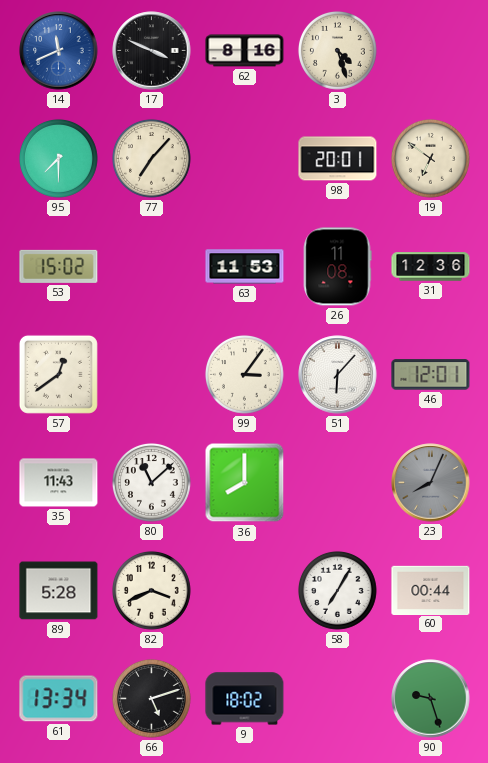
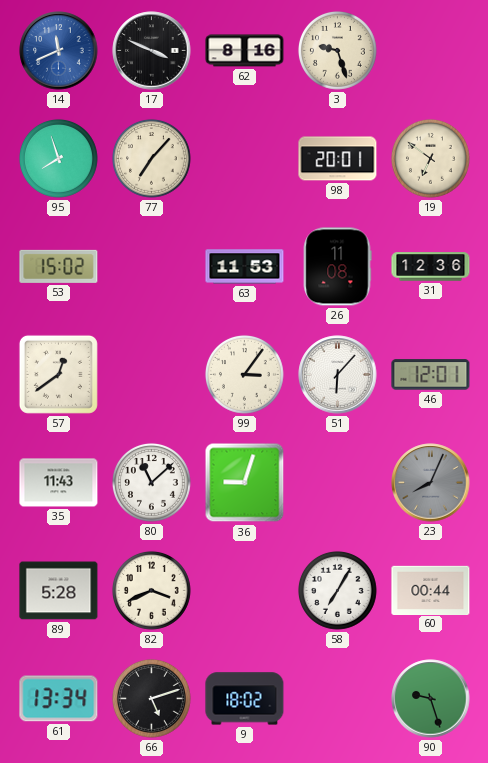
3: 4:27 -> 9:27 (338, 51)
95: 7:30 -> 7:57 (59, 159)
36: 8:00 -> 9:03 (245, 483)
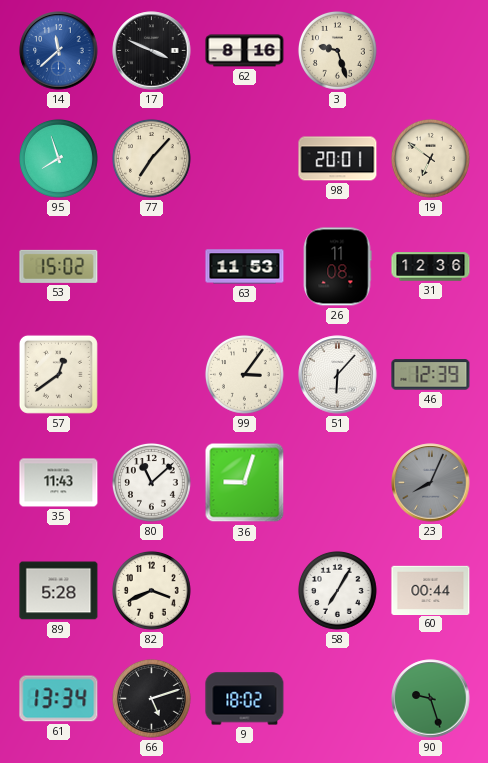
14: 11:41 -> 11:38 (59, 51)
46: 12:01 -> 12:39 (431, 375)
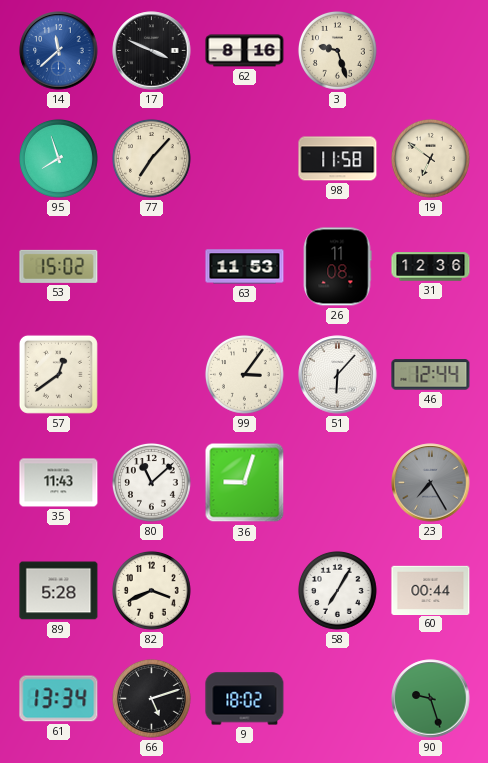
98: 20:01 -> 11:58 (338, 159)
46: 12:39 -> 12:44 (431, 375)
23: 8:04 -> 7:25 (431, 483)
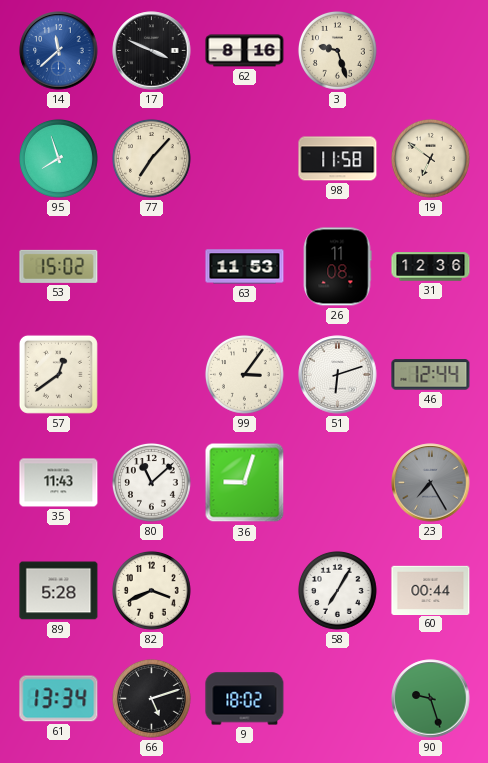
51: 6:07 -> 6:12 (338, 375)
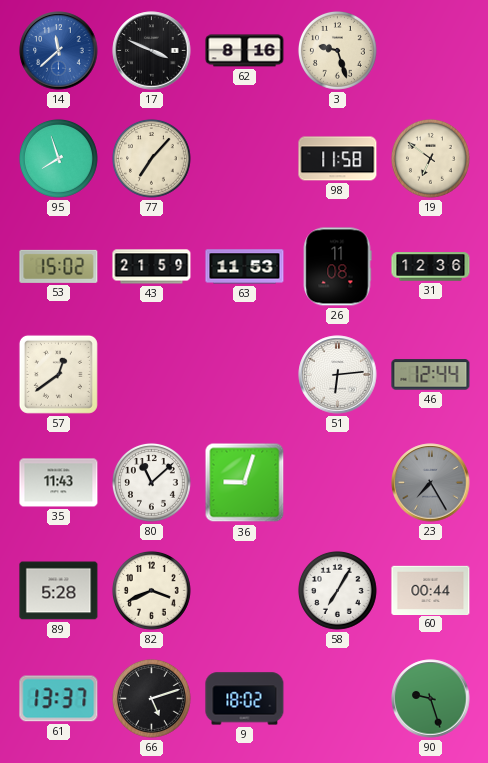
43: none -> 21:59 (152, 267)
99: 3:06 -> none (245, 375)
51: 6:12 -> 6:14 (338, 375)
61: 13:34 -> 13:37 (59, 699)
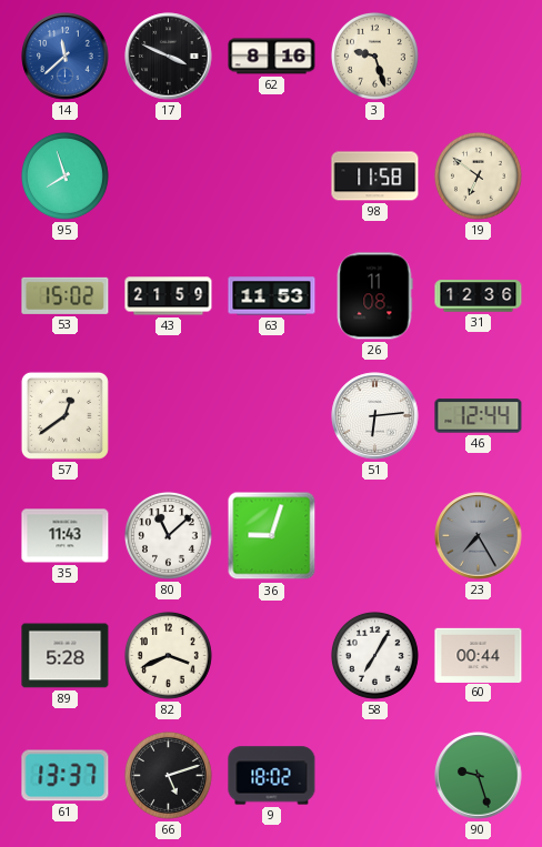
77: 7:07 -> none (152, 159)
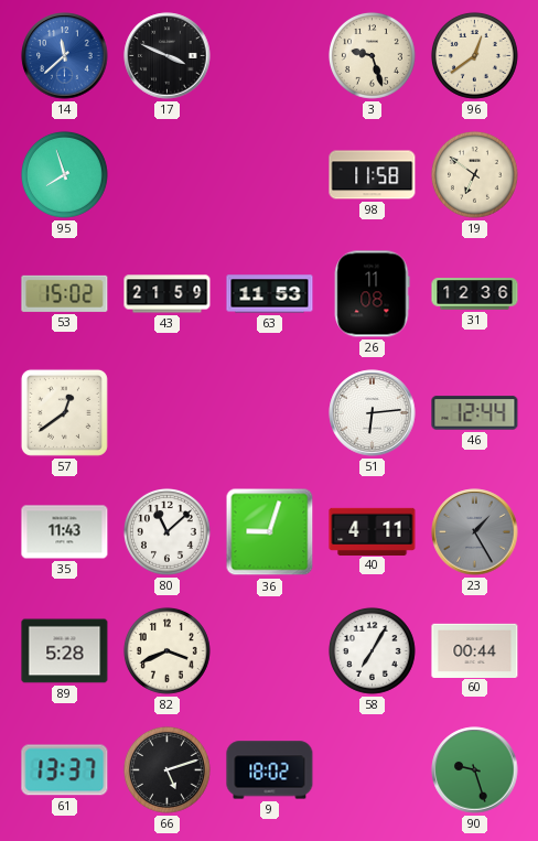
62: 8:16 -> none (272, 57)
96: none -> 12:39 (475, 56)
40: none -> 4:11 (373, 531)
23: 7:25 -> 1:25 (475, 532)
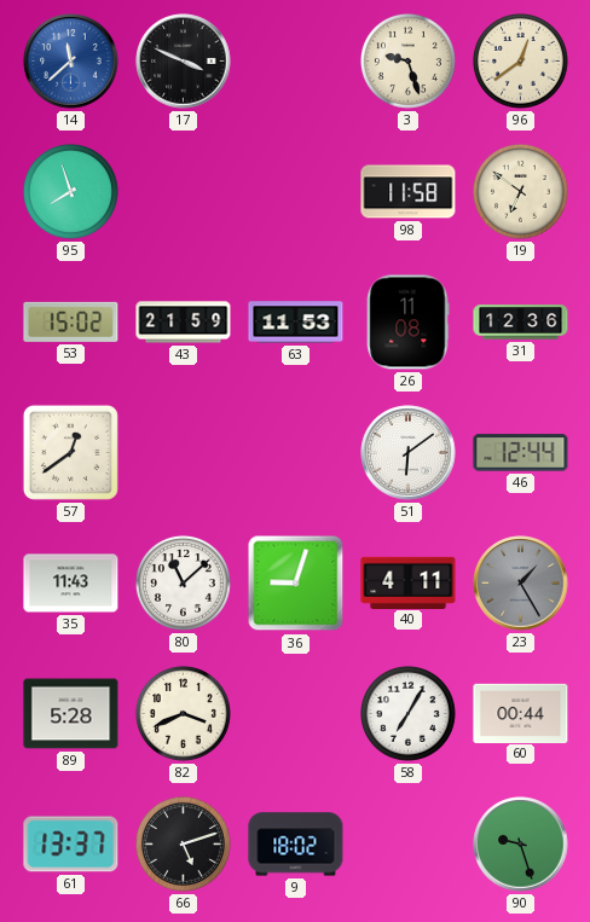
51: 6:14 -> 6:09 (409, 453)
